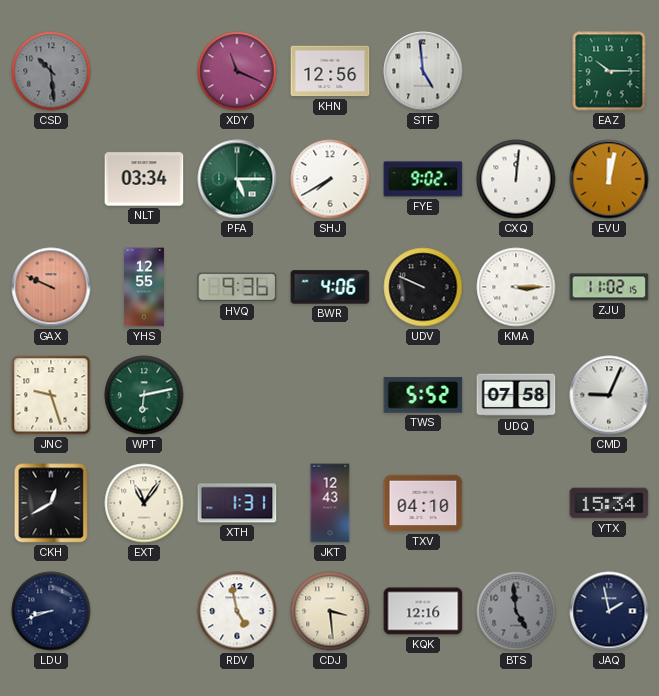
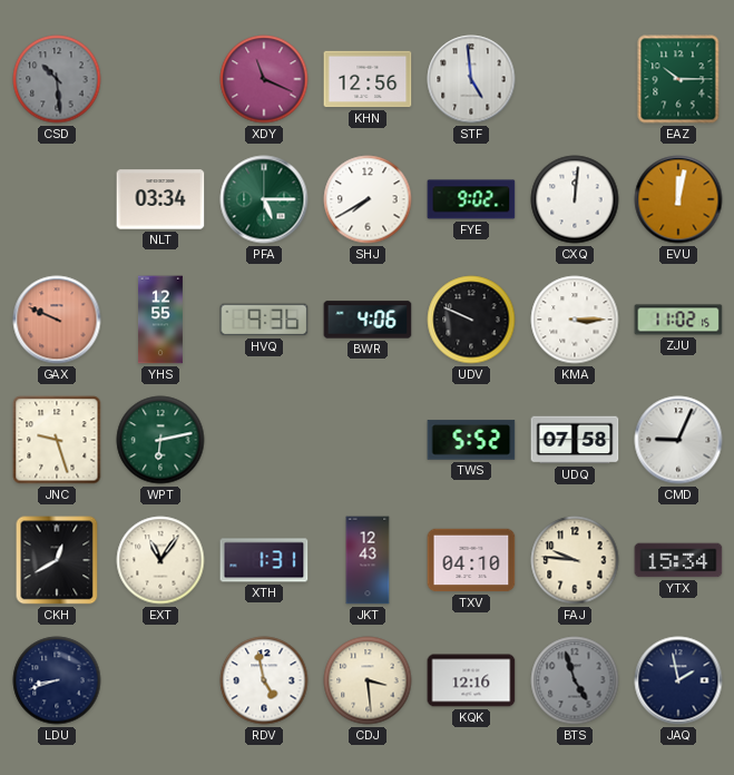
FAJ: none -> 9:46 (575, 560)
BTS: 4:59 -> 4:57 (575, 680)
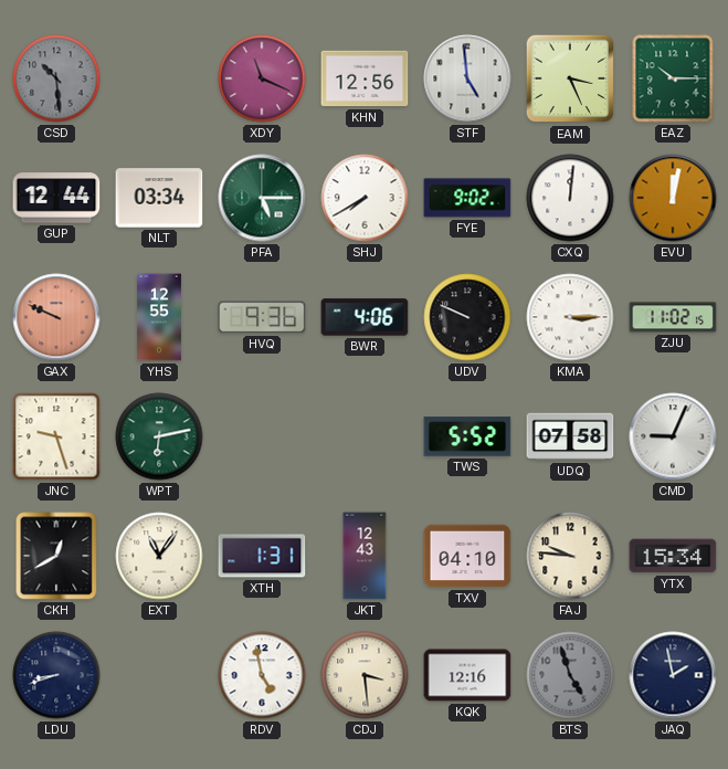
EAM: none -> 3:26 (570, 78)
GUP: none -> 12:44 (56, 198)
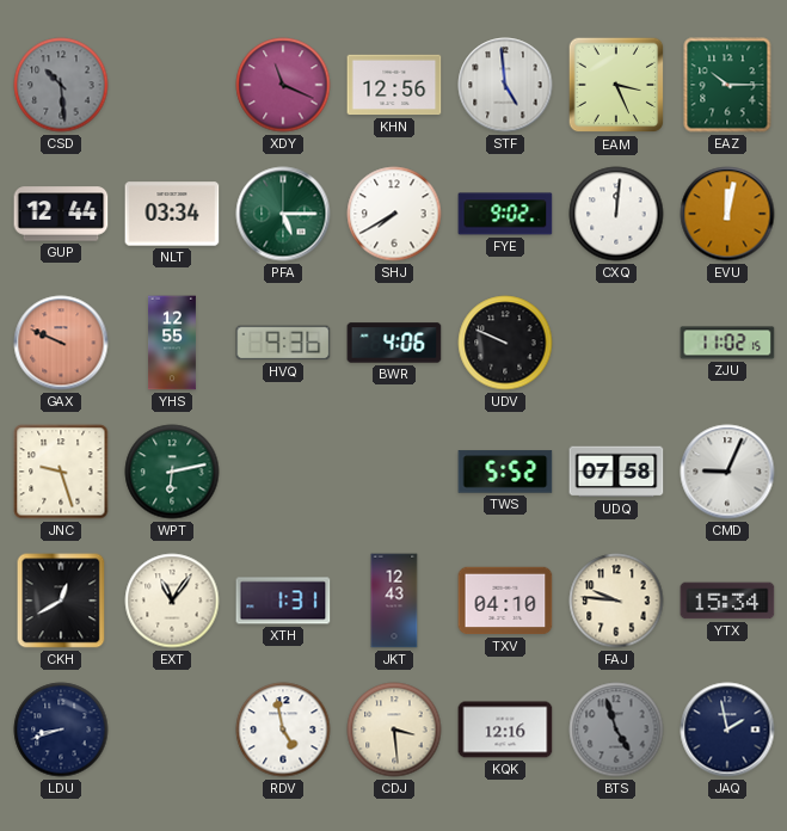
KMA: 3:15 -> none (570, 317)
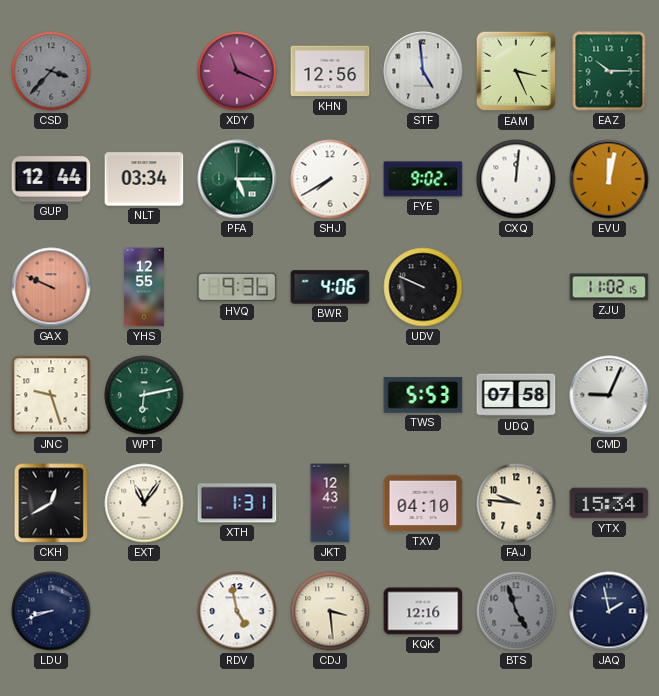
CSD: 10:29 -> 3:37 (51, 71)
TWS: 5:52 -> 5:53 (423, 395)
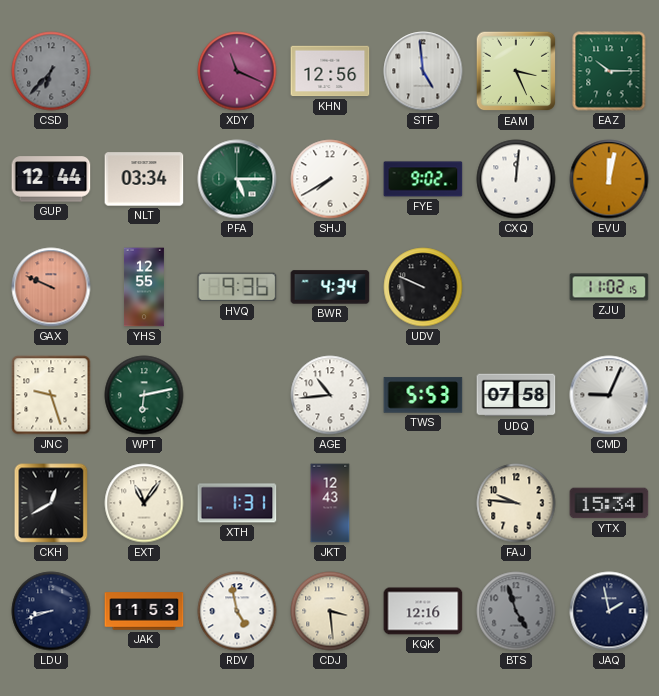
CSD: 3:37 -> 6:37 (51, 71)
BWR: 4:06 -> 4:34 (330, 287)
AGE: none -> 10:44 (330, 395)
TXV: 04:10 -> none (423, 503)
JAK: none -> 11:53 (144, 611)
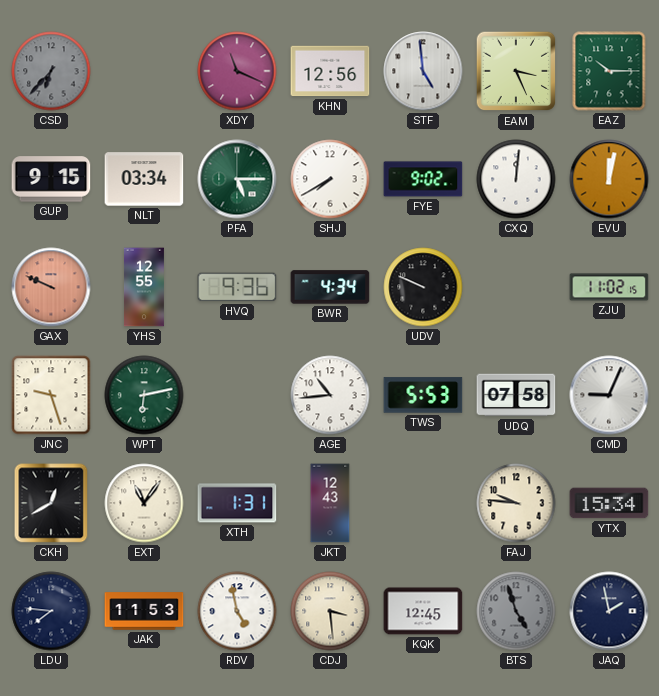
GUP: 12:44 -> 9:15 (51, 179)
LDU: 8:42 -> 7:46 (51, 611)
KQK: 12:16 -> 12:45 (423, 611)
